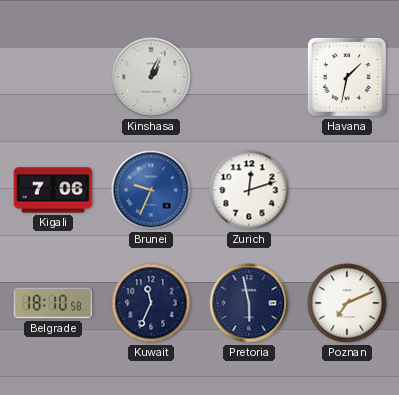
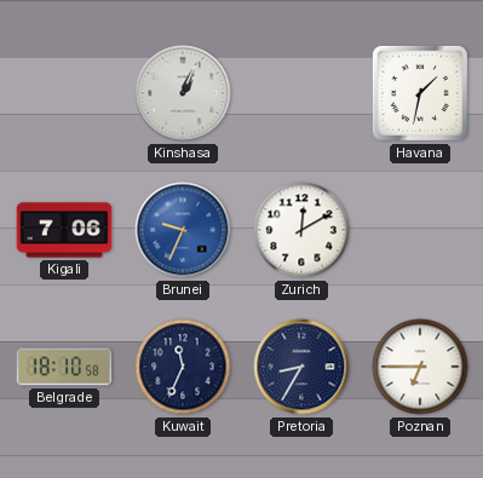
Zurich: 12:12 -> 12:10 (301, 230)
Pretoria: 5:58 -> 8:35 (301, 367)
Poznan: 7:11 -> 6:45 (420, 367)
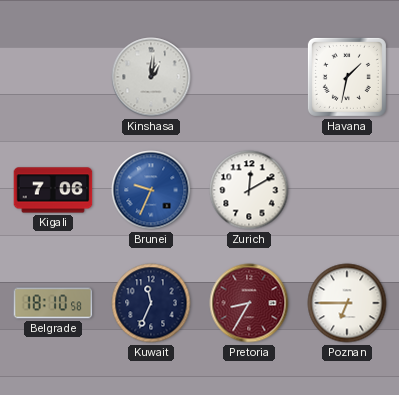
Kinshasa: 1:04 -> 1:01 (151, 77)
Pretoria dial: navy -> burgundy (249, 303)
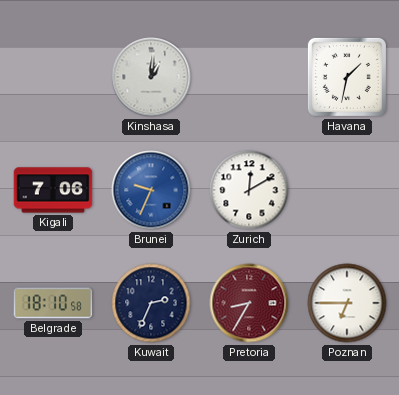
Kuwait: 11:34 -> 2:34 (151, 303)
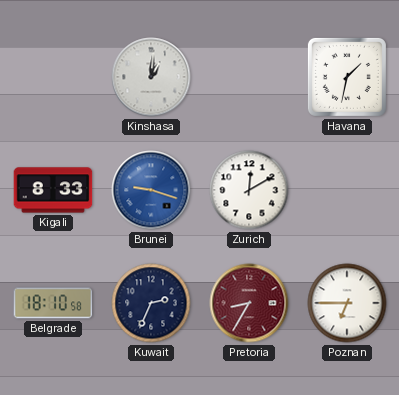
Kigali: 7:06 -> 8:33 (53, 190)
Brunei: 9:34 -> 9:18 (151, 190)
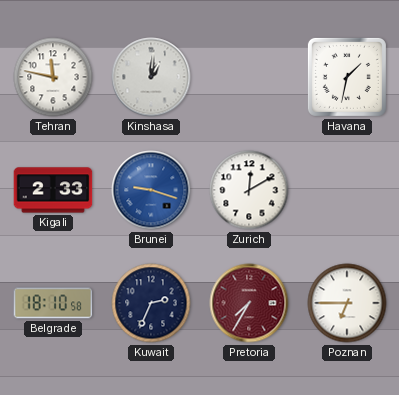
Tehran: none -> 11:47 (53, 77)
Kigali: 8:33 -> 2:33 (53, 190)
Pretoria: 8:35 -> 7:35 (249, 303)
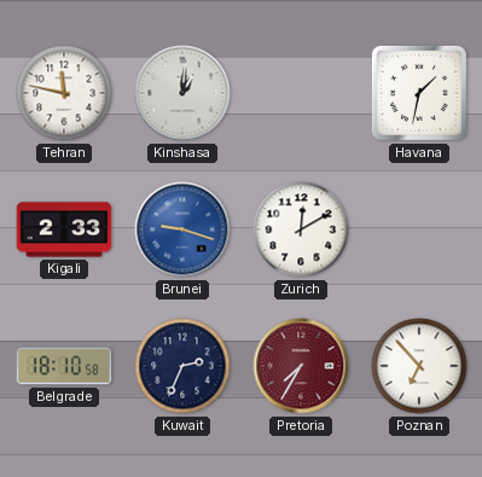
Poznan: 6:45 -> 6:53 (419, 366)
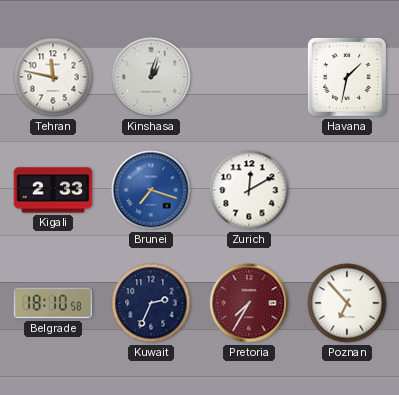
Kinshasa: 1:01 -> 1:03 (151, 77)
Brunei: 9:18 -> 7:18 (151, 190)
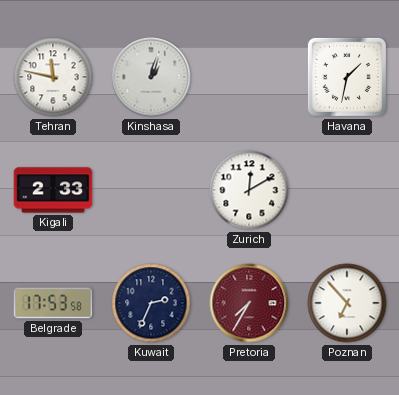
Brunei: 7:18 -> none (151, 190)
Belgrade: 18:10 -> 17:53 (53, 303)
